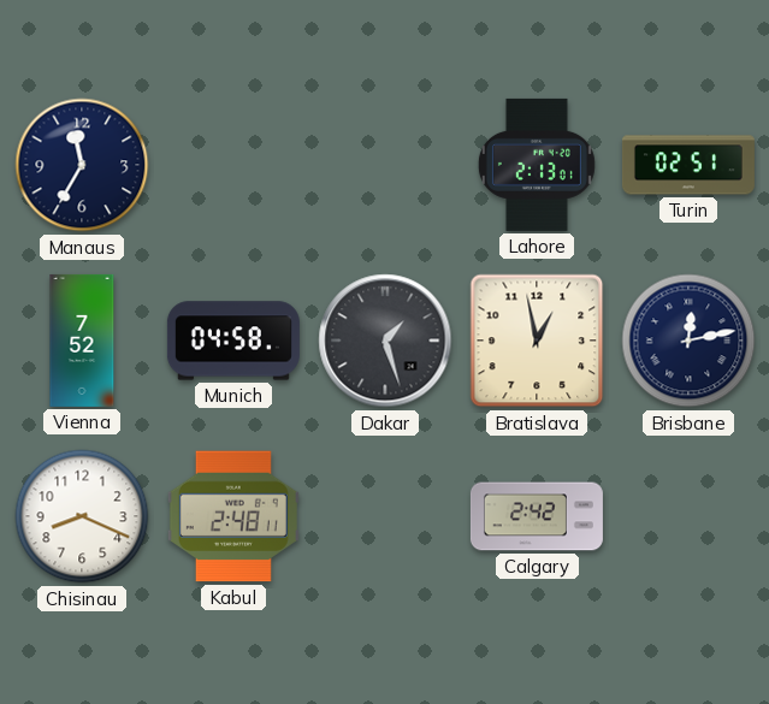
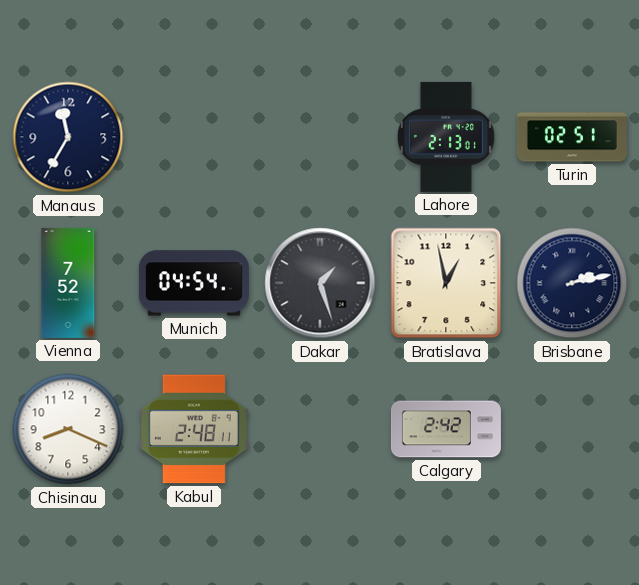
Munich: 04:58 -> 04:54 (194, 283)
Brisbane: 12:13 -> 2:13 (572, 283)
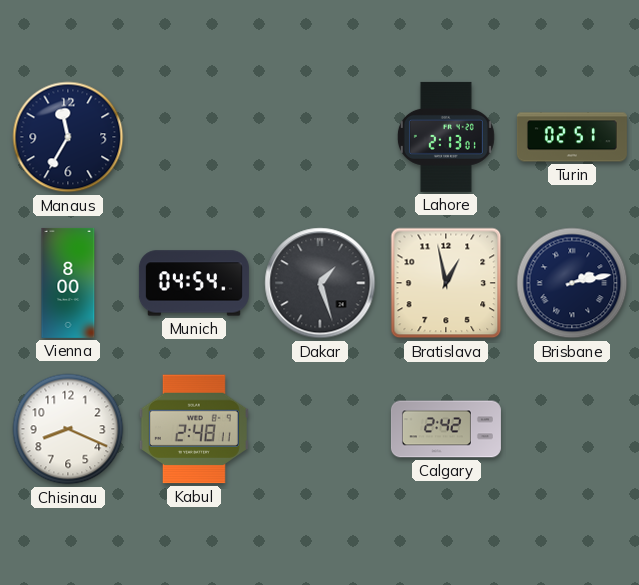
Vienna: 7:52 -> 8:00 (68, 283)
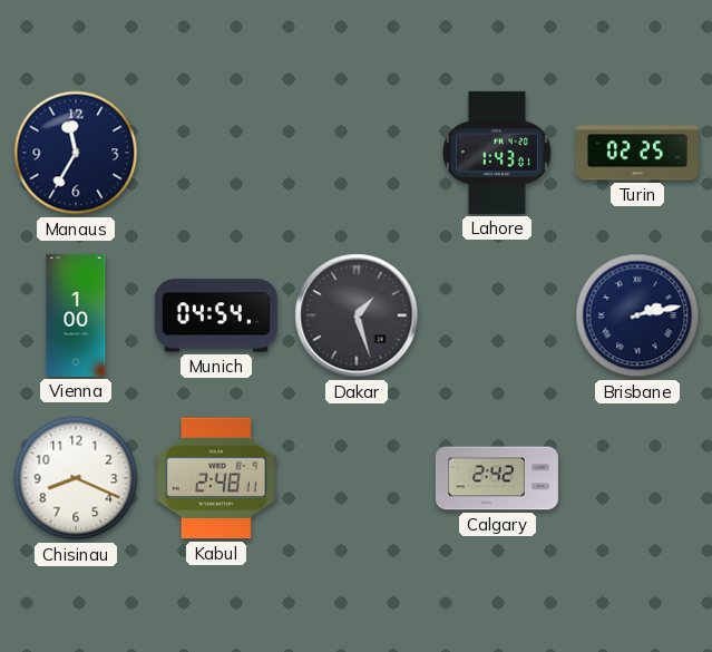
Lahore: 2:13 -> 1:43 (497, 153)
Turin: 02:51 -> 02:25 (637, 153)
Vienna: 8:00 -> 1:00 (76, 315)
Bratislava: 12:58 -> none (446, 283)
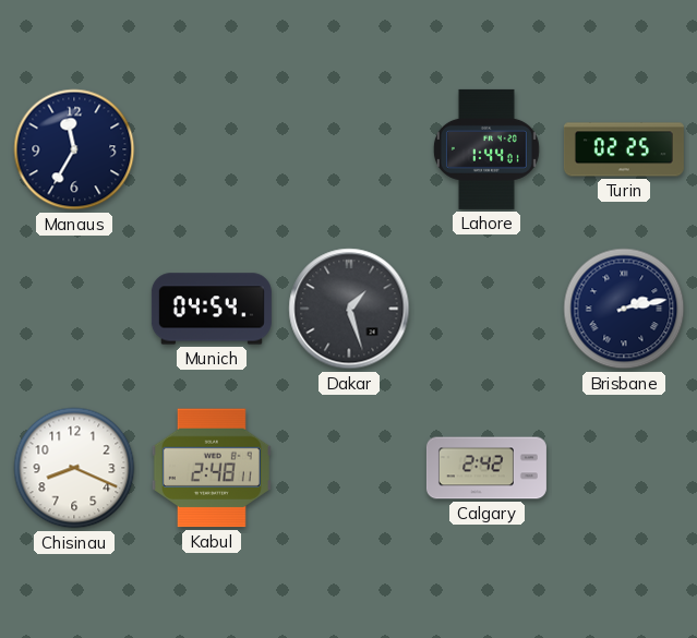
Lahore: 1:43 -> 1:44 (486, 149)
Vienna: 1:00 -> none (76, 315)
